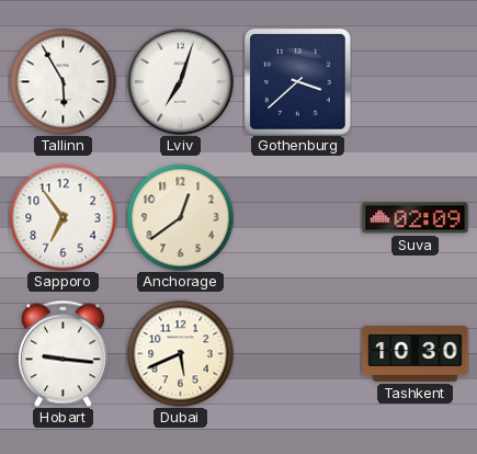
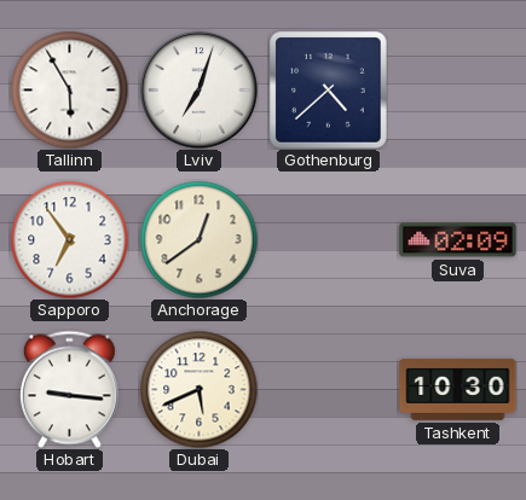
Gothenburg: 3:38 -> 4:38 (329, 91)
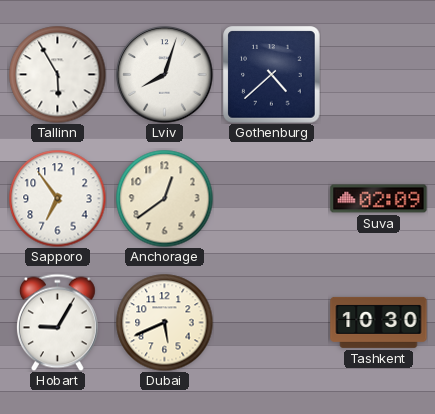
Lviv: 7:03 -> 8:03 (165, 75)
Hobart: 9:16 -> 9:05 (57, 322)
